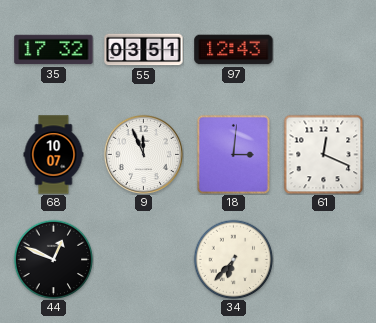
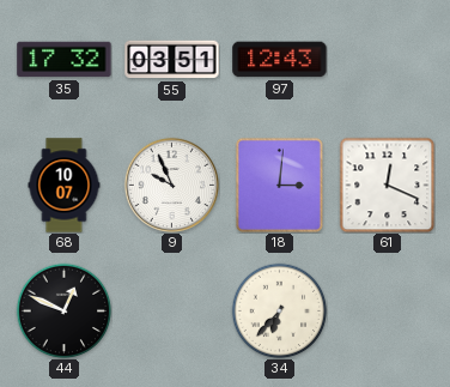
9: 11:56 -> 9:56 (171, 185)
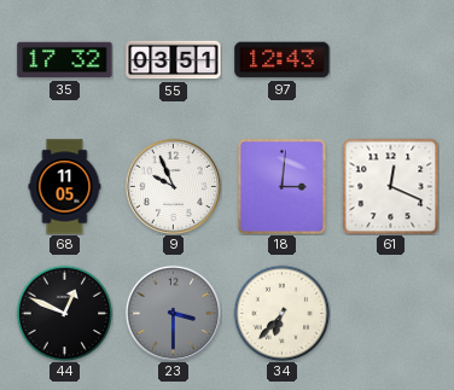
68: 10:07 -> 11:05 (65, 187)
23: none -> 3:30 (173, 313)
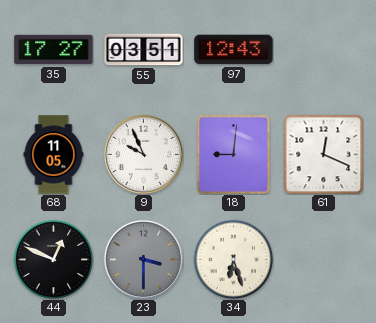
35: 17:32 -> 17:27 (54, 50)
18: 3:01 -> 9:01 (233, 154)
34: 6:37 -> 6:27 (233, 259)
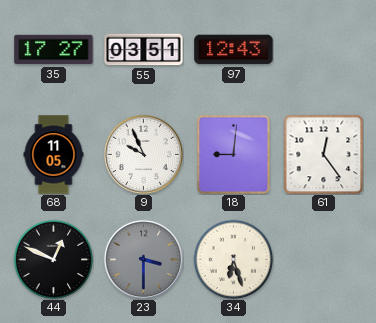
61: 12:19 -> 12:24 (323, 154)
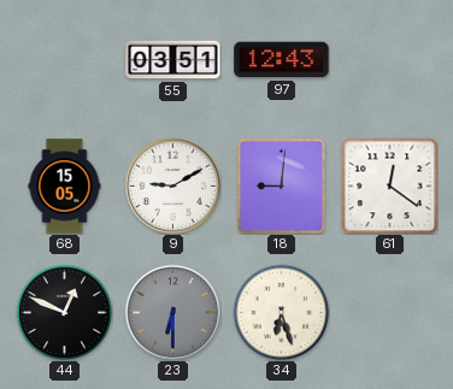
35: 17:27 -> none (54, 50)
68: 11:05 -> 15:05 (65, 187)
9: 9:56 -> 9:10 (172, 185)
61: 12:24 -> 12:21 (389, 185)
23: 3:30 -> 6:30 (172, 312)
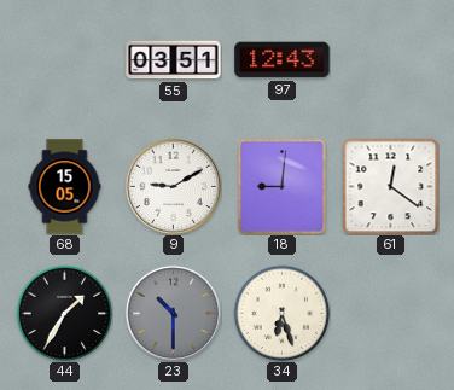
44: 12:49 -> 1:35 (64, 313)
23: 6:30 -> 10:30 (173, 313)
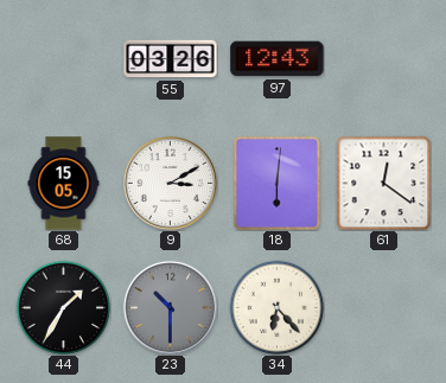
55: 03:51 -> 03:26 (171, 59)
9: 9:10 -> 3:10 (170, 183)
18: 9:01 -> 6:01 (276, 183)
34: 6:27 -> 6:23 (276, 307)
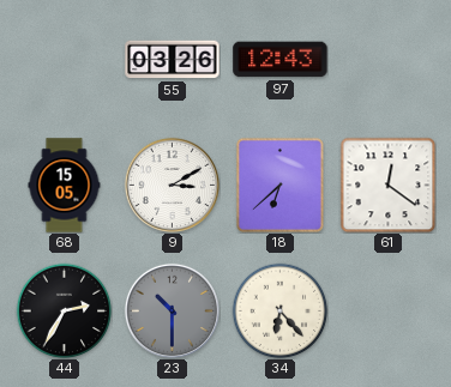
18: 6:01 -> 6:38 (279, 185)
44: 1:35 -> 2:35 (64, 310)
